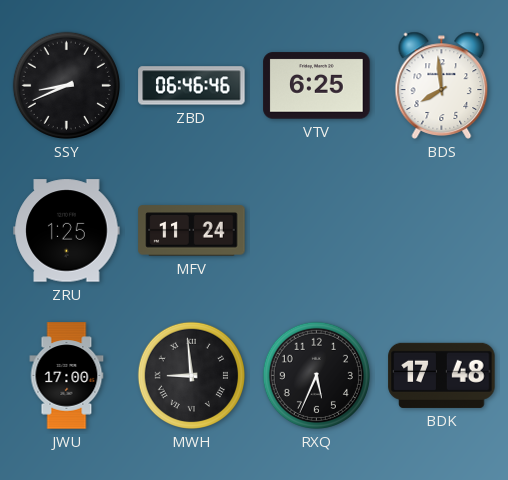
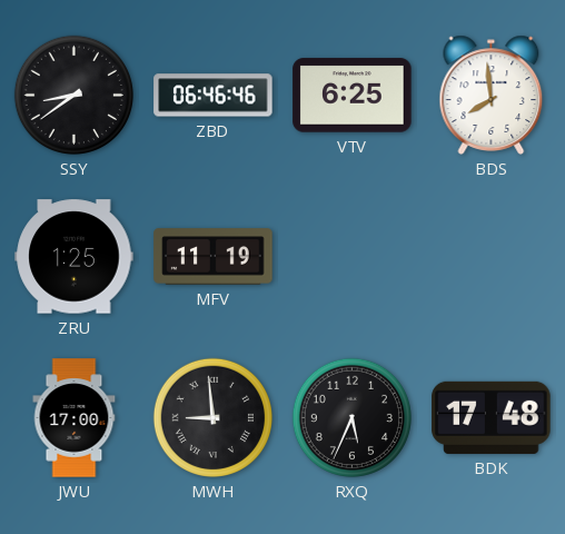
SSY: 8:41 -> 8:39 (73, 95)
MFV: 11:24 -> 11:19 (214, 257)
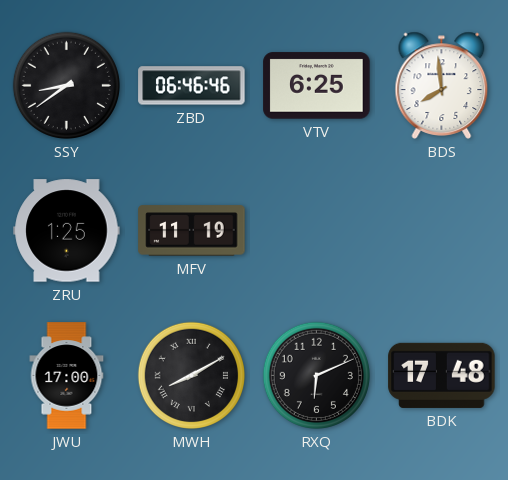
MWH: 8:59 -> 8:10 (191, 375)
RXQ: 5:34 -> 6:11 (316, 375)
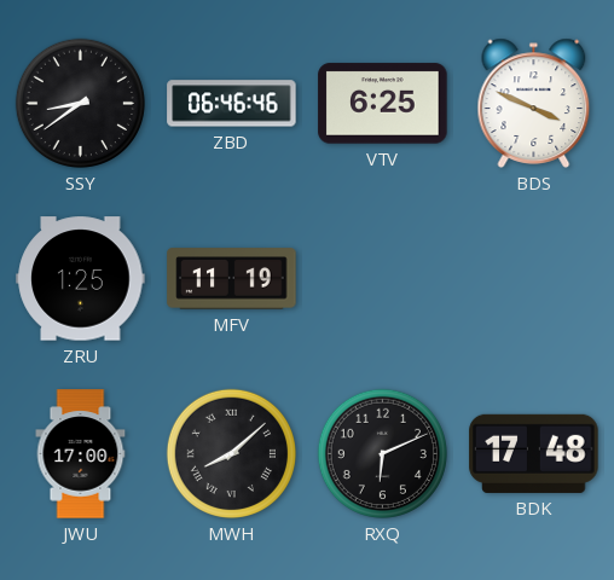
BDS: 7:59 -> 3:49 (534, 103)
MWH: 8:10 -> 8:08 (231, 453)
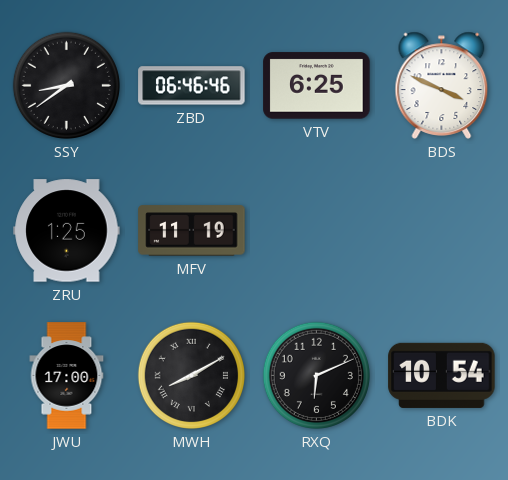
MWH: 8:08 -> 8:10 (191, 375)
BDK: 17:48 -> 10:54 (442, 375)
